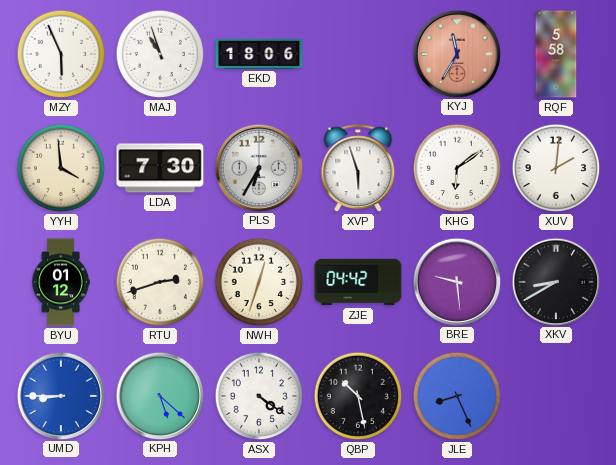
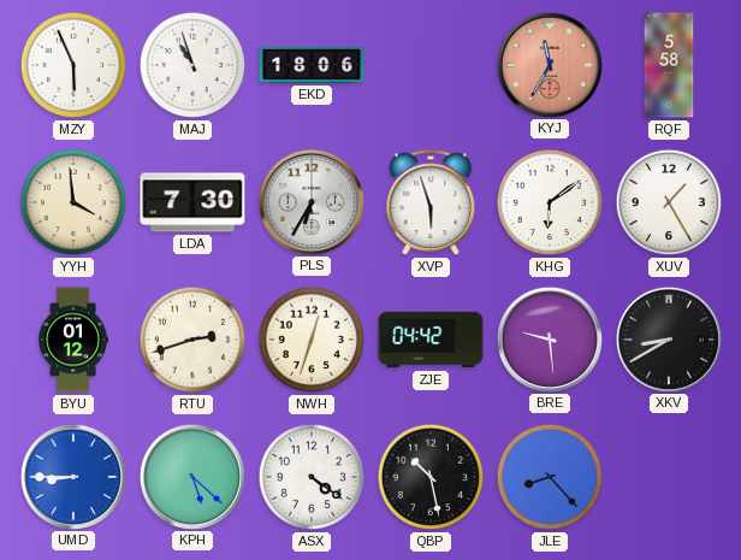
XUV: 2:01 -> 1:25 (669, 202)
JLE: 8:26 -> 8:23 (550, 477)
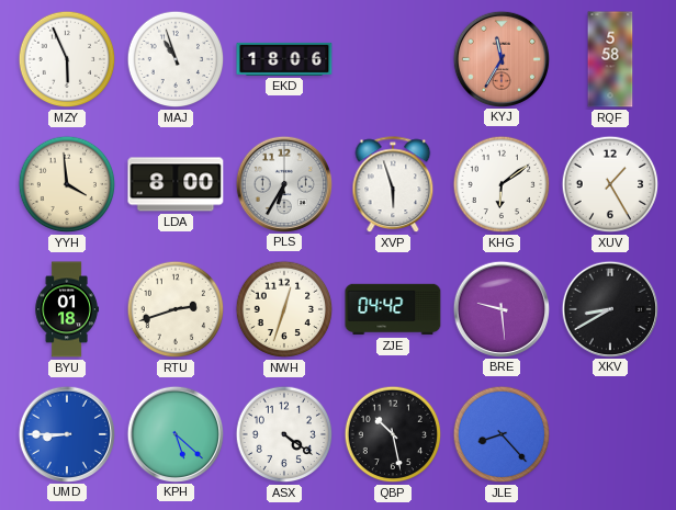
LDA: 7:30 -> 8:00 (176, 184)
BYU: 01:12 -> 01:18 (67, 309)
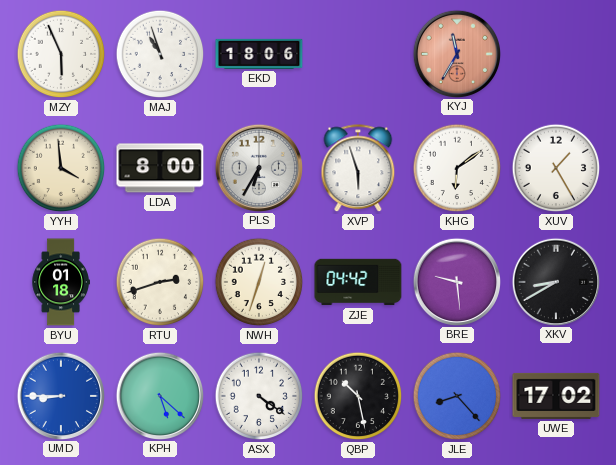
RQF: 5:58 -> none (610, 59)
UWE: none -> 17:02 (556, 396)
